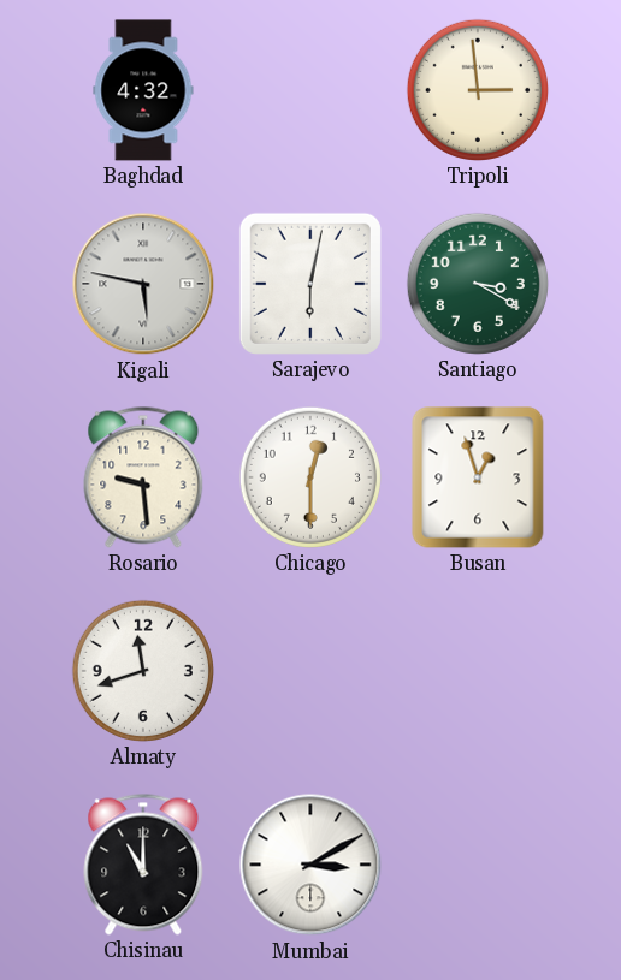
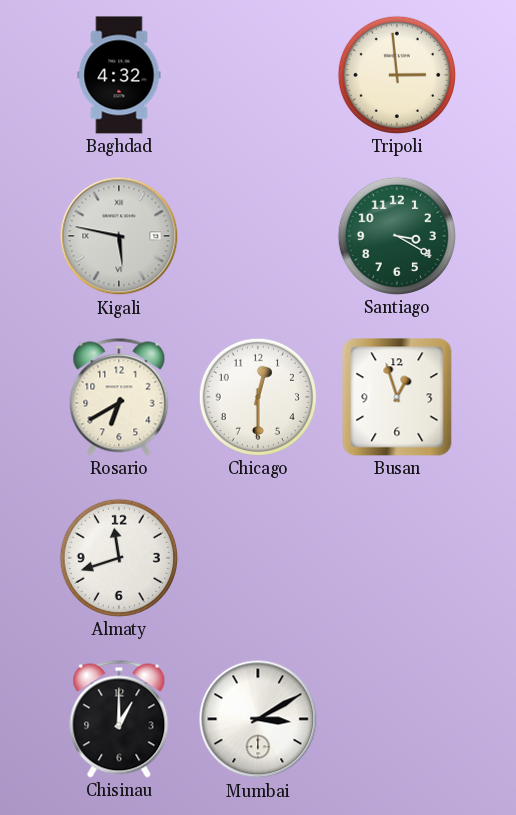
Sarajevo: 6:02 -> none (310, 284)
Rosario: 9:29 -> 6:40 (119, 397)
Chisinau: 11:00 -> 1:00 (119, 719)
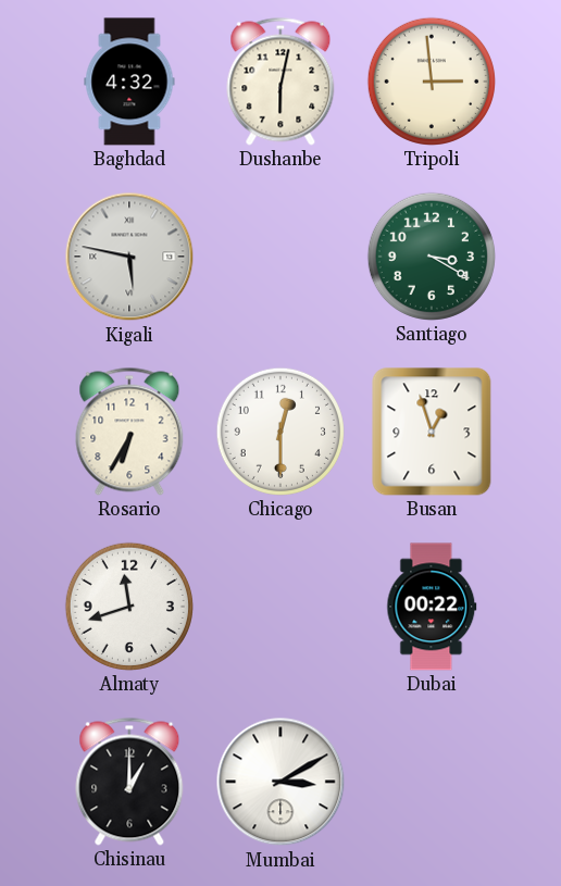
Dushanbe: none -> 6:02 (280, 82)
Rosario: 6:40 -> 6:35 (129, 432)
Dubai: none -> 00:22 (432, 607)
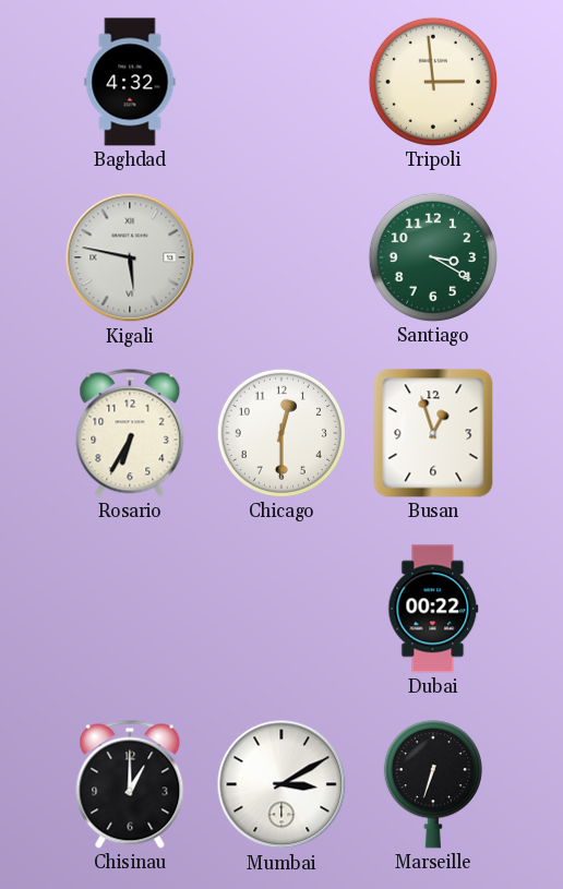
Dushanbe: 6:02 -> none (280, 82)
Almaty: 11:42 -> none (129, 607)
Marseille: none -> 6:33 (433, 784)
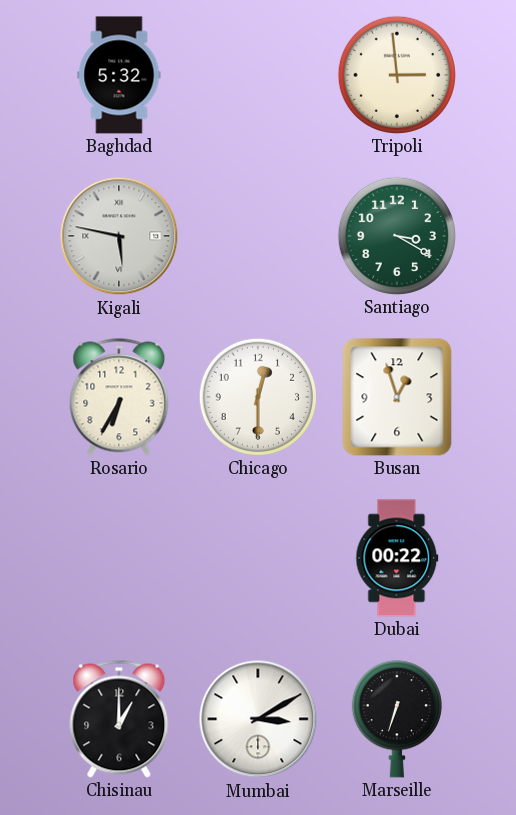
Baghdad: 4:32 -> 5:32 (119, 75)
